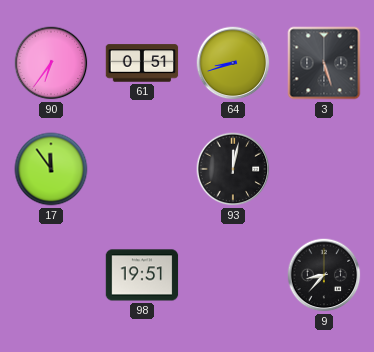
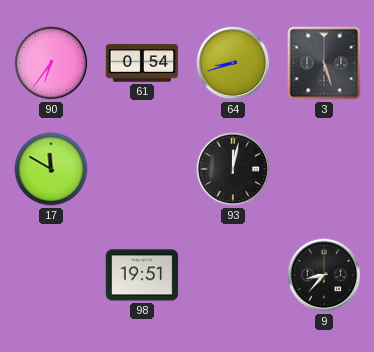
61: 0:51 -> 0:54 (142, 63)
17: 11:54 -> 11:50 (51, 169)
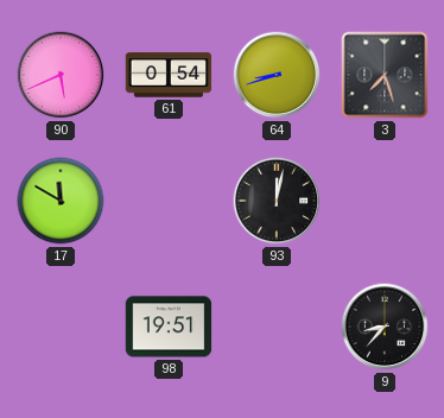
90: 6:36 -> 5:41 (61, 75)
3: 5:27 -> 7:27 (385, 75)
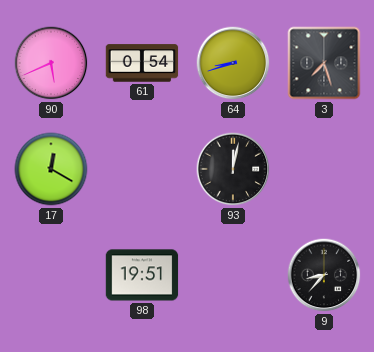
17: 11:50 -> 12:20 (51, 169)
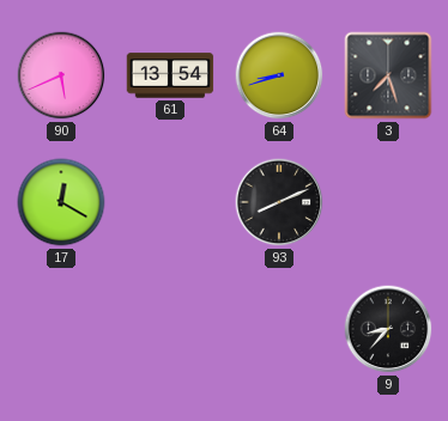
61: 0:54 -> 13:54 (170, 75)
93: 12:02 -> 8:11 (279, 202)
98: 19:51 -> none (142, 275)
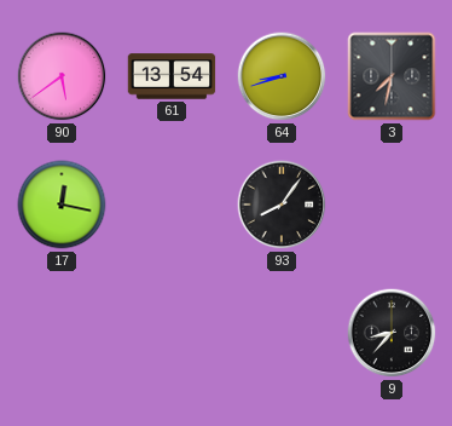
90: 5:41 -> 5:39 (62, 76)
3: 7:27 -> 7:32 (392, 76)
17: 12:20 -> 12:17 (62, 205)
93: 8:11 -> 8:06 (282, 205)
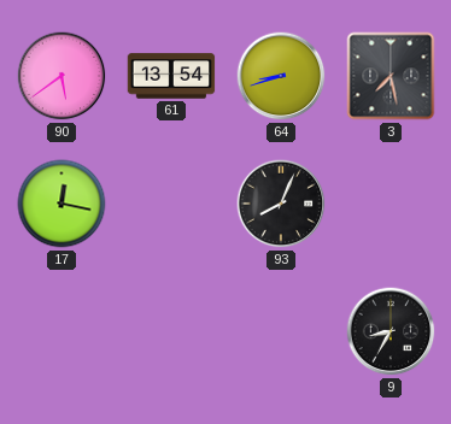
3: 7:32 -> 7:28 (391, 76)
93: 8:06 -> 8:04 (281, 204)
9: 8:37 -> 8:35 (391, 331)
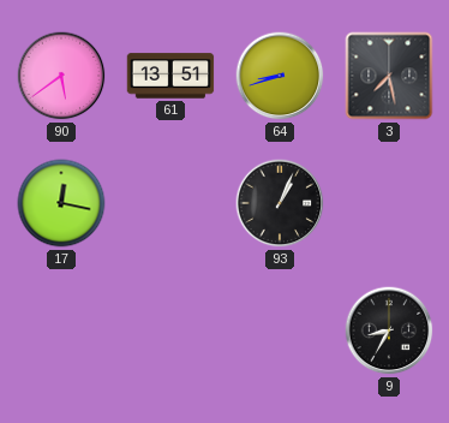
61: 13:54 -> 13:51 (170, 76)
93: 8:04 -> 1:04 (280, 203)
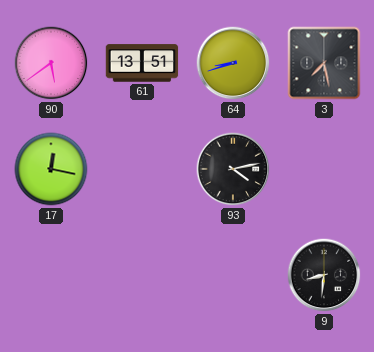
93: 1:04 -> 4:13 (233, 169)
9: 8:35 -> 8:31 (324, 275)
